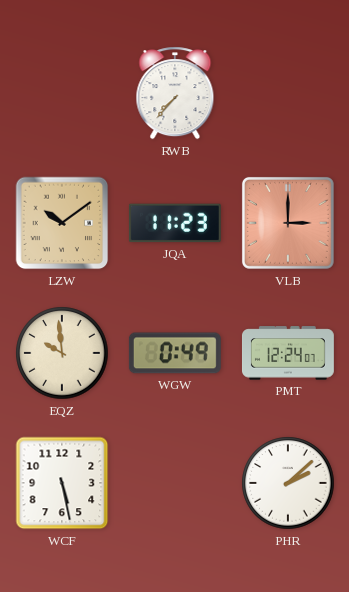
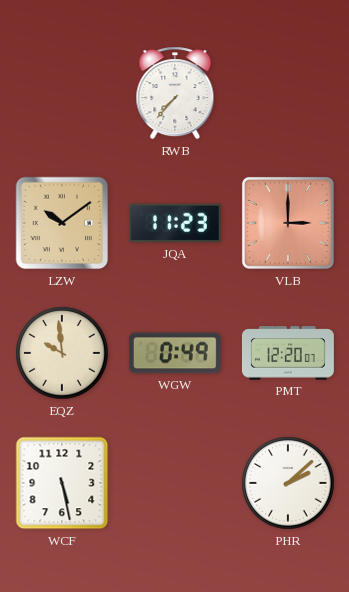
PMT: 12:24 -> 12:20 (288, 353)
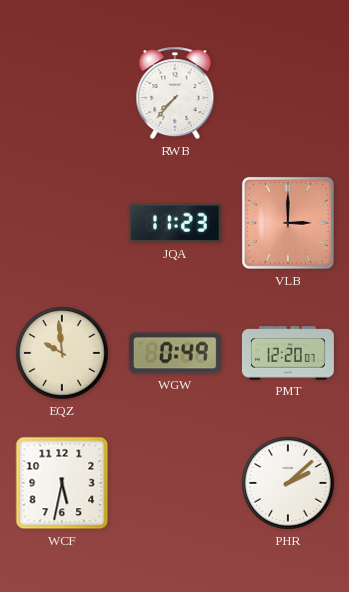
LZW: 10:09 -> none (62, 223)
WCF: 5:28 -> 5:32 (62, 483)
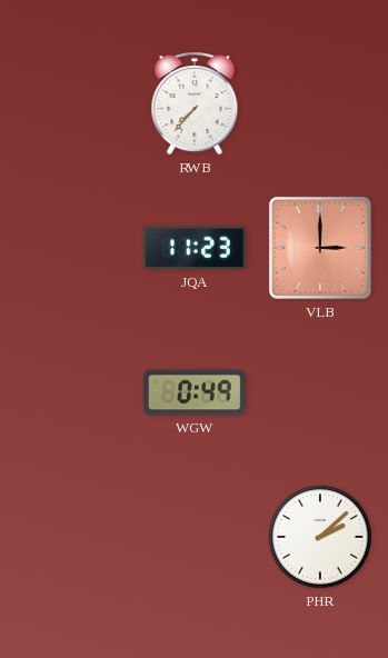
EQZ: 9:59 -> none (62, 353)
PMT: 12:20 -> none (288, 353)
WCF: 5:32 -> none (62, 483)
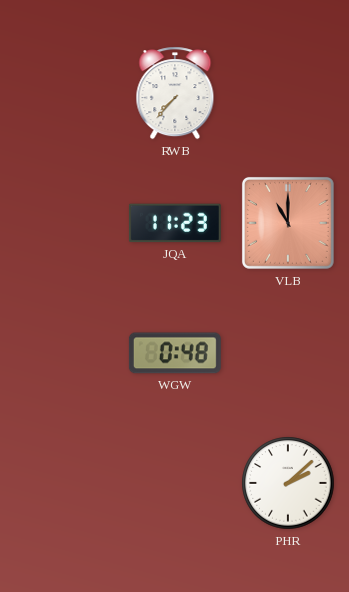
VLB: 3:00 -> 11:00 (288, 223)
WGW: 0:49 -> 0:48 (175, 353)
